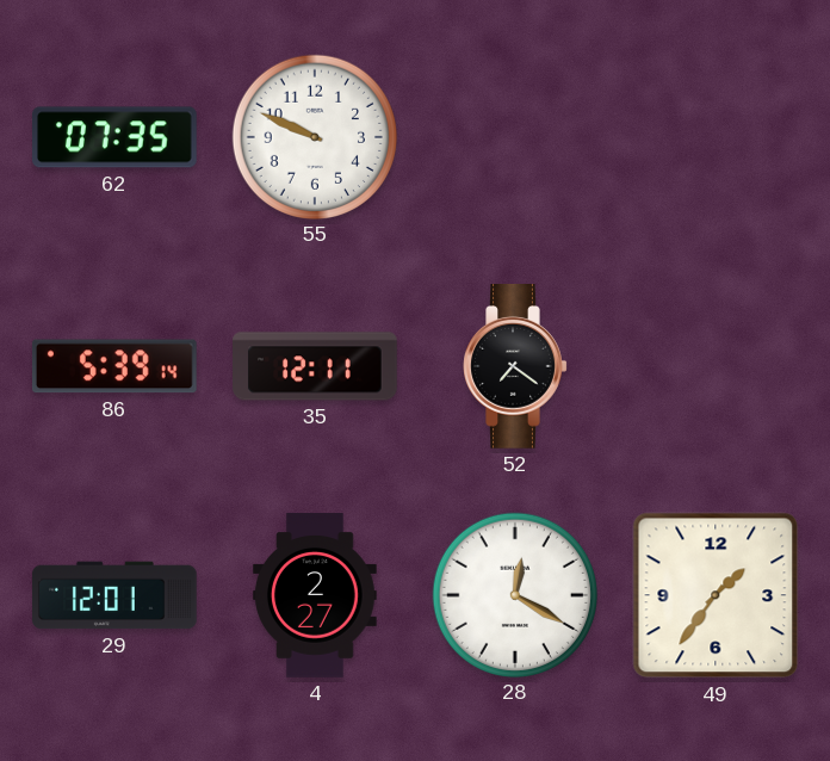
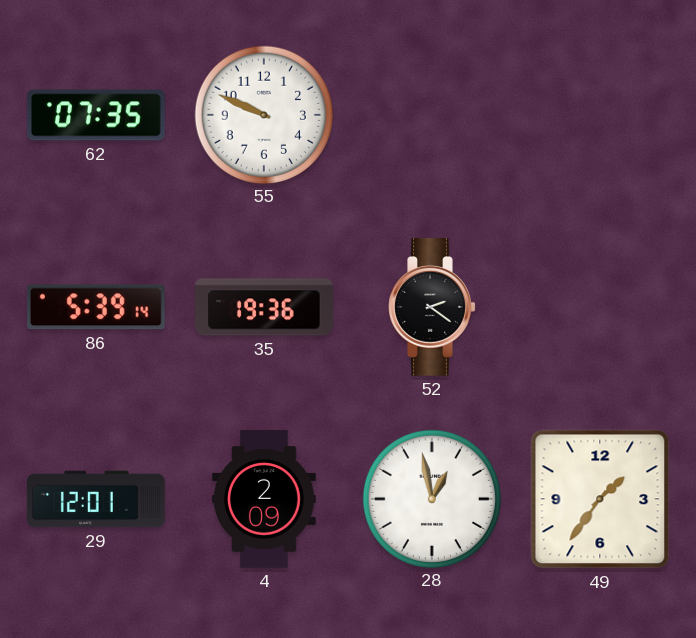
35: 12:11 -> 19:36 (264, 307)
52: 7:21 -> 2:21 (432, 308)
4: 2:27 -> 2:09 (265, 499)
28: 12:20 -> 12:58 (431, 498)
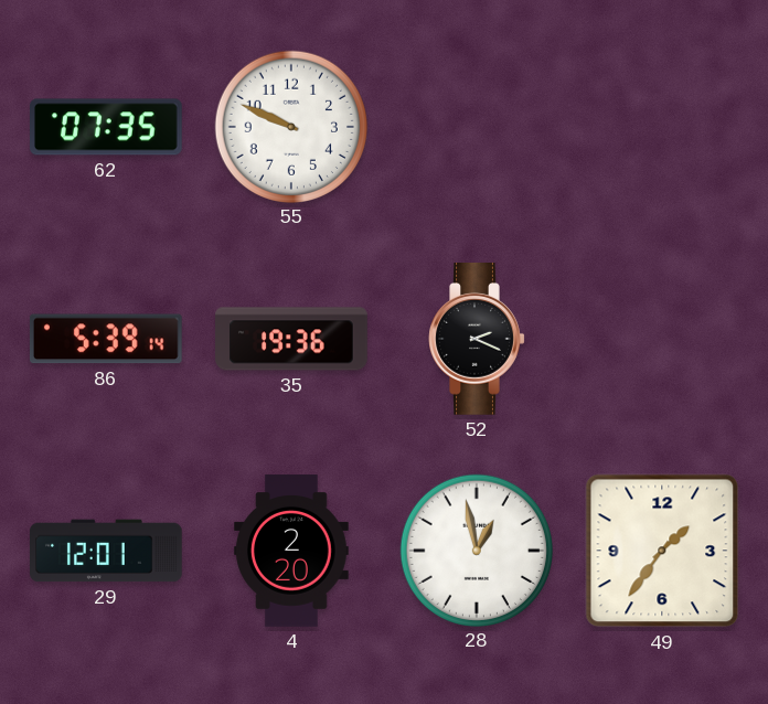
52: 2:21 -> 2:19 (477, 340)
4: 2:09 -> 2:20 (292, 551)
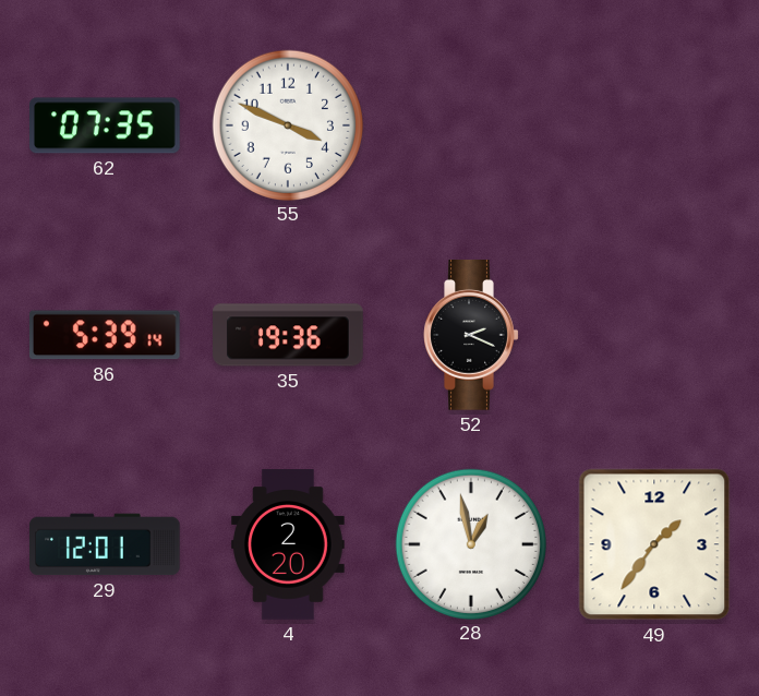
55: 9:49 -> 3:49 (287, 124)
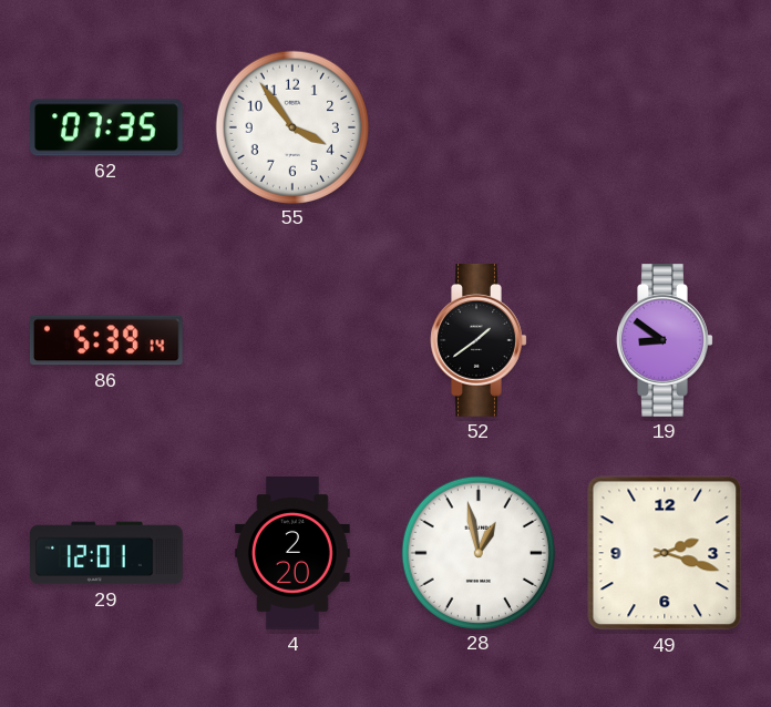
55: 3:49 -> 3:54 (291, 126)
35: 19:36 -> none (288, 335)
52: 2:19 -> 1:39 (479, 341)
19: none -> 8:51 (665, 341)
49: 1:36 -> 2:18 (665, 553)
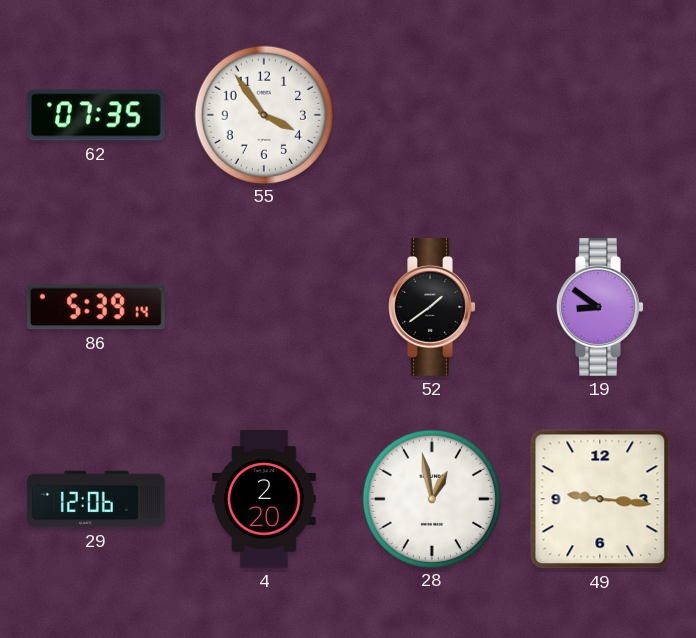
29: 12:01 -> 12:06 (97, 499)
49: 2:18 -> 9:16 (600, 499)
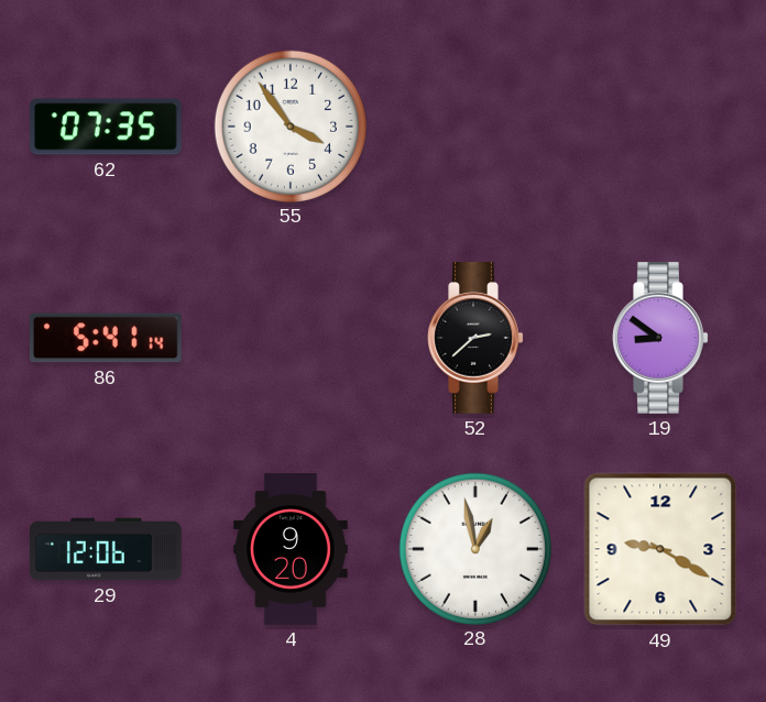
86: 5:39 -> 5:41 (106, 338)
52: 1:39 -> 2:38 (475, 339)
4: 2:20 -> 9:20 (292, 549)
49: 9:16 -> 9:20 (660, 549)
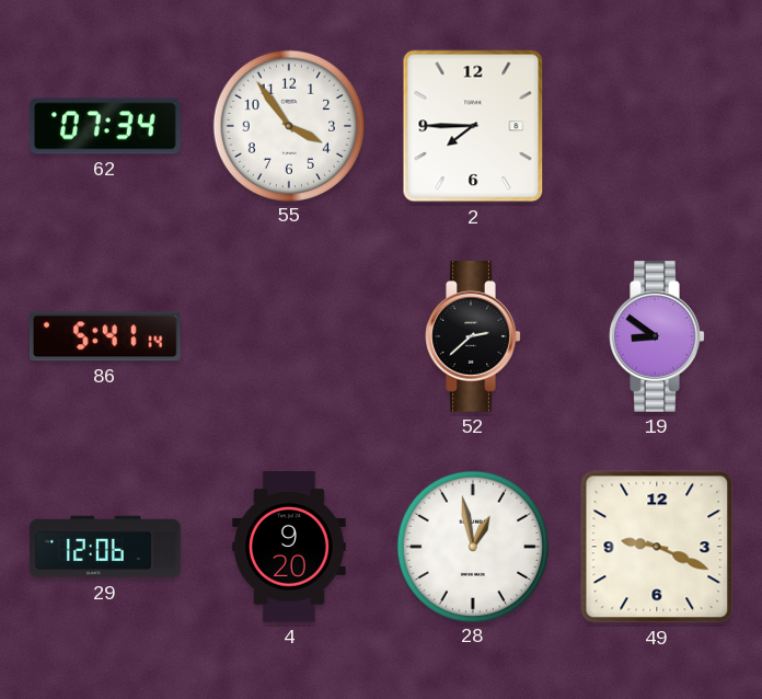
62: 07:35 -> 07:34 (106, 126)
2: none -> 7:45 (473, 126)
49: 9:20 -> 9:19 (657, 547)
